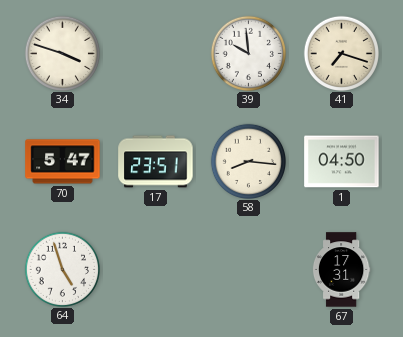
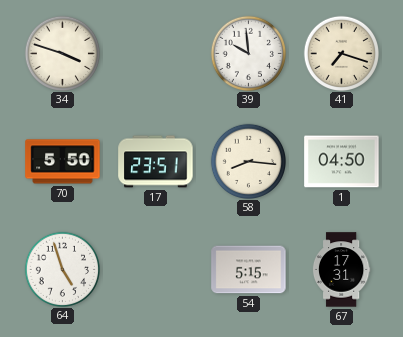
70: 5:47 -> 5:50 (63, 162)
54: none -> 5:15 (249, 270)
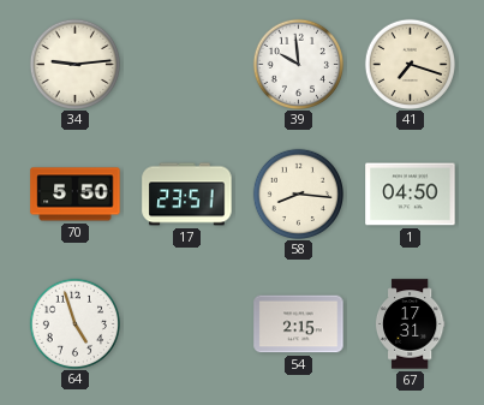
34: 3:48 -> 9:14 (74, 64)
54: 5:15 -> 2:15 (299, 324)
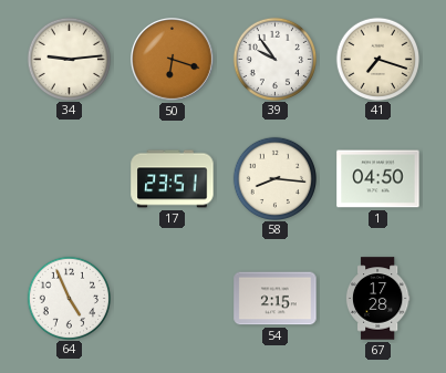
50: none -> 6:18 (173, 60)
39: 9:59 -> 9:54 (274, 59)
70: 5:50 -> none (76, 195)
64: 4:57 -> 4:56 (69, 298)
67: 17:31 -> 17:28 (377, 299)
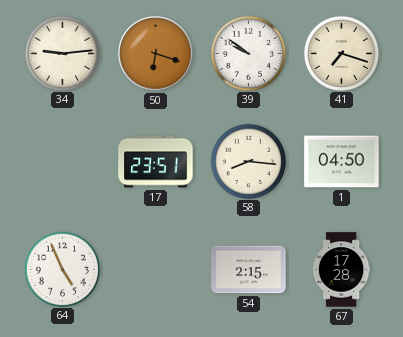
39: 9:54 -> 9:51 (248, 53)
